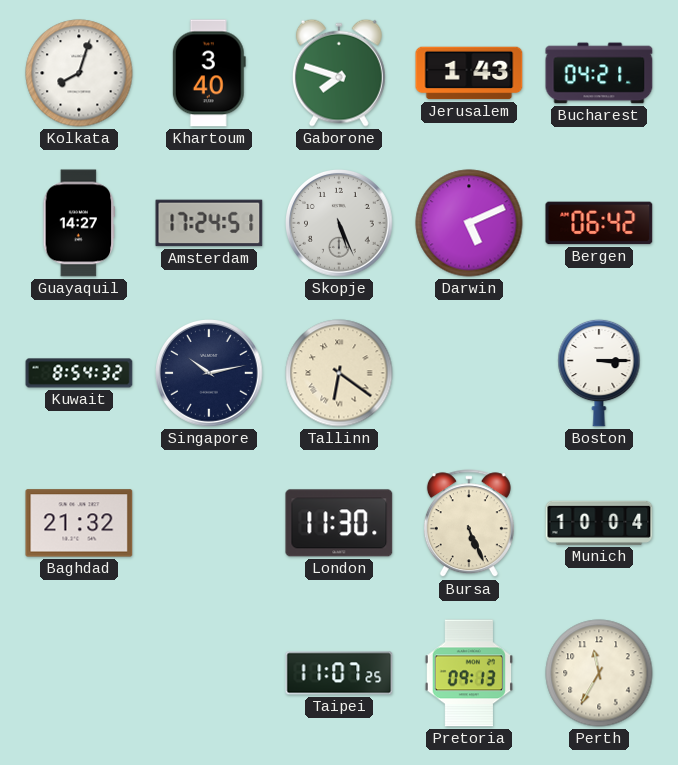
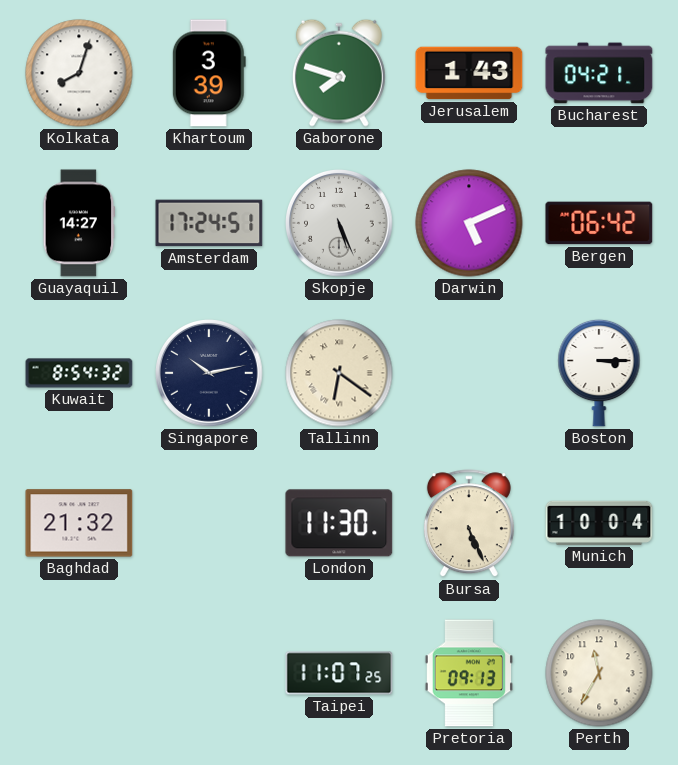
Khartoum: 3:40 -> 3:39 (209, 73)
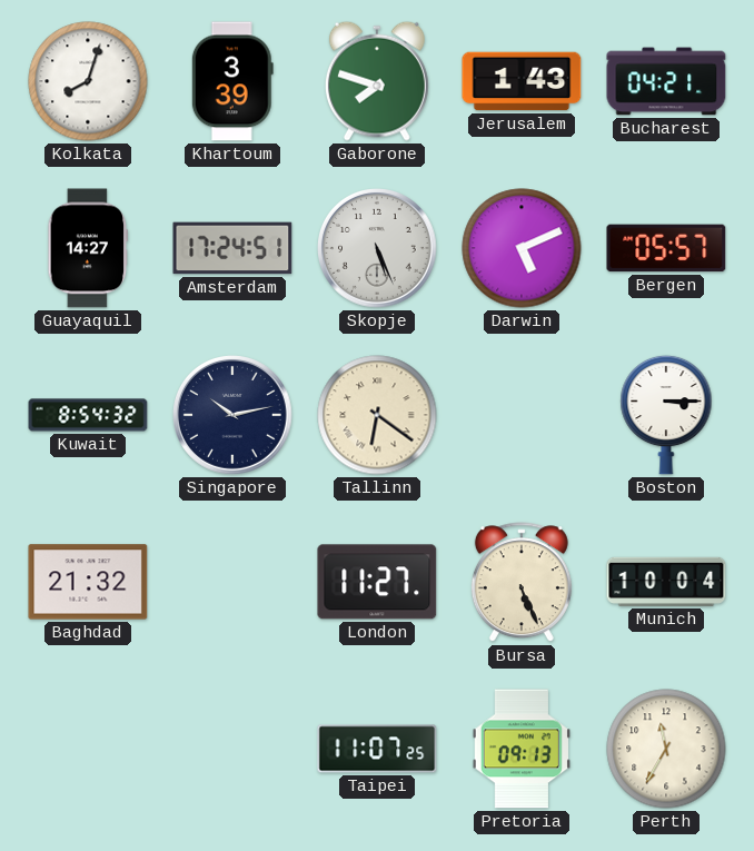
Bergen: 06:42 -> 05:57 (666, 248)
London: 11:30 -> 11:27 (377, 582)
